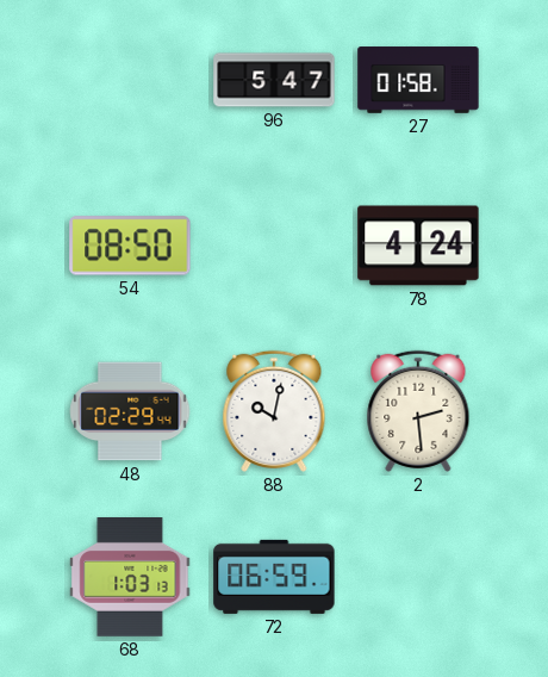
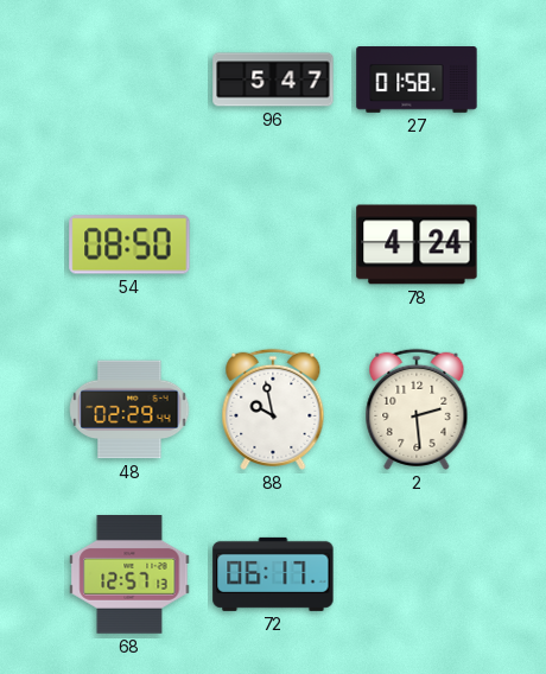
88: 10:02 -> 9:58 (273, 409)
68: 1:03 -> 12:57 (129, 576)
72: 06:59 -> 06:17 (273, 574)
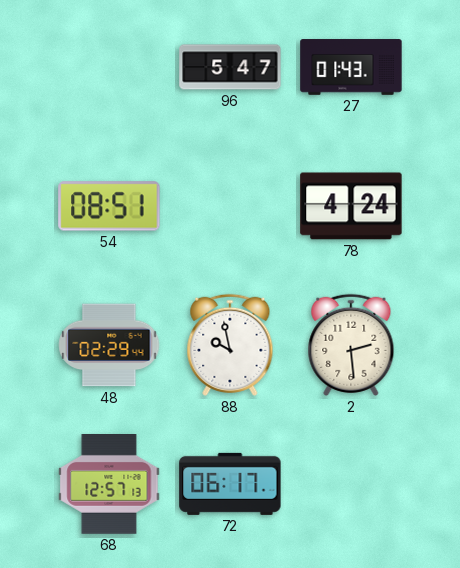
27: 01:58 -> 01:43 (351, 67)
54: 08:50 -> 08:51 (109, 206)
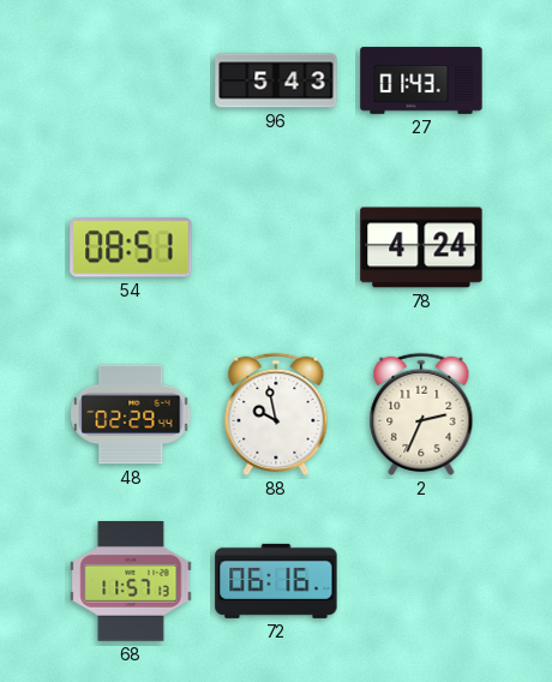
96: 5:47 -> 5:43 (276, 80)
2: 2:29 -> 2:34 (421, 414)
68: 12:57 -> 11:57 (131, 582)
72: 06:17 -> 06:16 (276, 581)
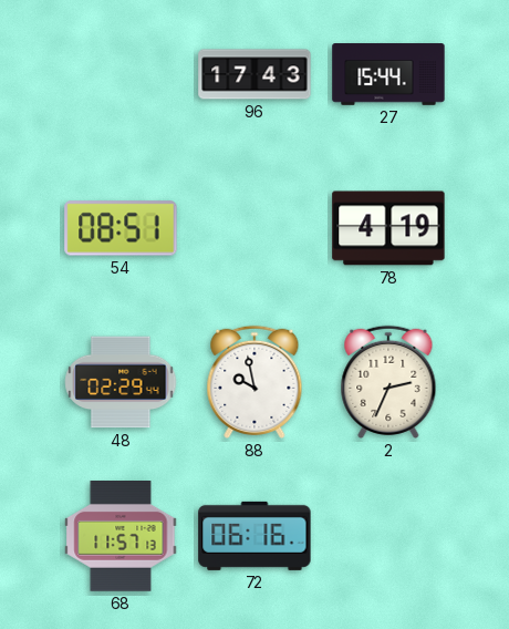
96: 5:43 -> 17:43 (254, 74)
27: 01:43 -> 15:44 (388, 74)
78: 4:24 -> 4:19 (388, 228)
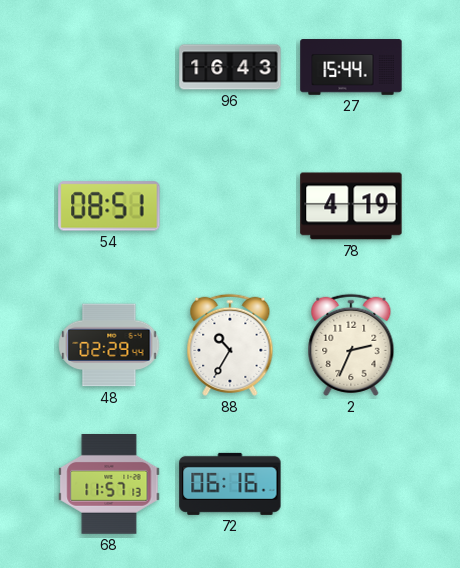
96: 17:43 -> 16:43 (230, 67)
88: 9:58 -> 10:35 (230, 345)
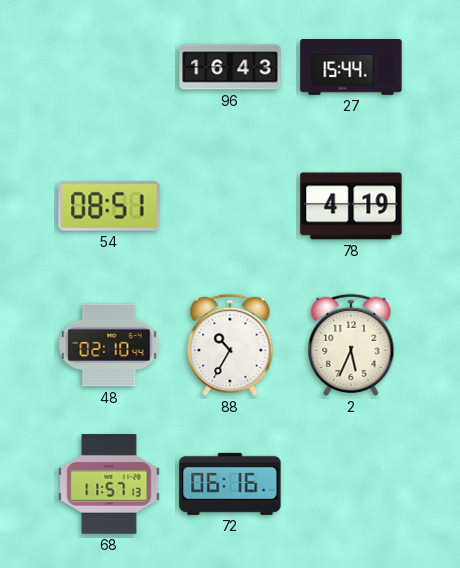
48: 02:29 -> 02:10 (109, 345)
2: 2:34 -> 5:34 (351, 345)
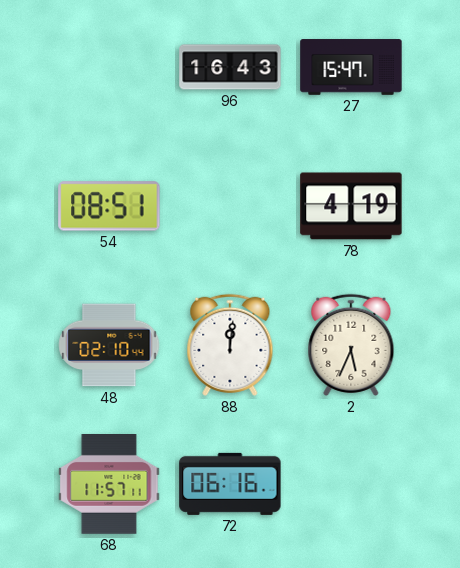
27: 15:44 -> 15:47 (351, 67)
88: 10:35 -> 12:01 (230, 345)
68: 11:57:13 -> 11:57:11 (109, 485)
